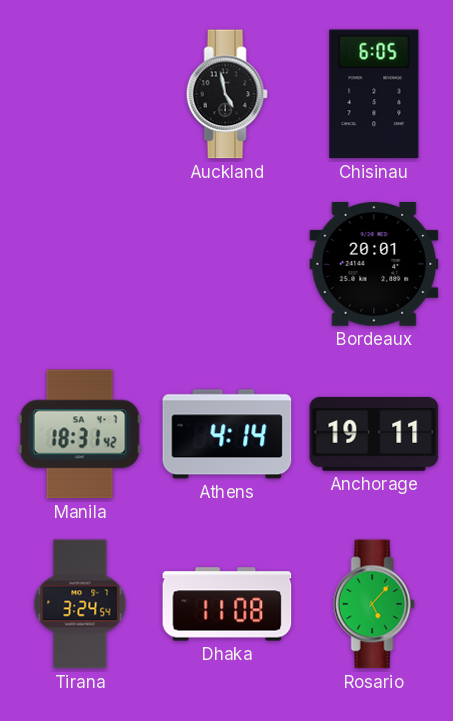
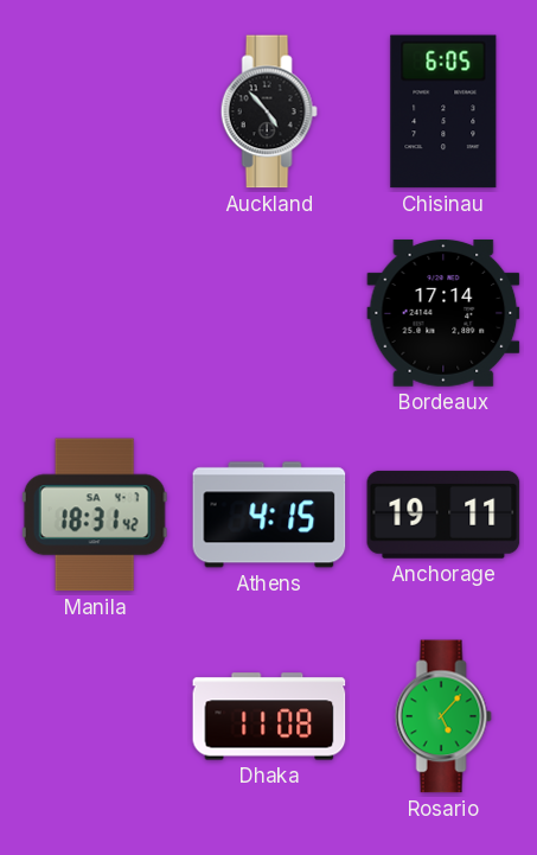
Auckland: 4:58 -> 4:53 (269, 111)
Bordeaux: 20:01 -> 17:14 (443, 313)
Athens: 4:14 -> 4:15 (269, 515)
Tirana: 3:24 -> none (80, 604)
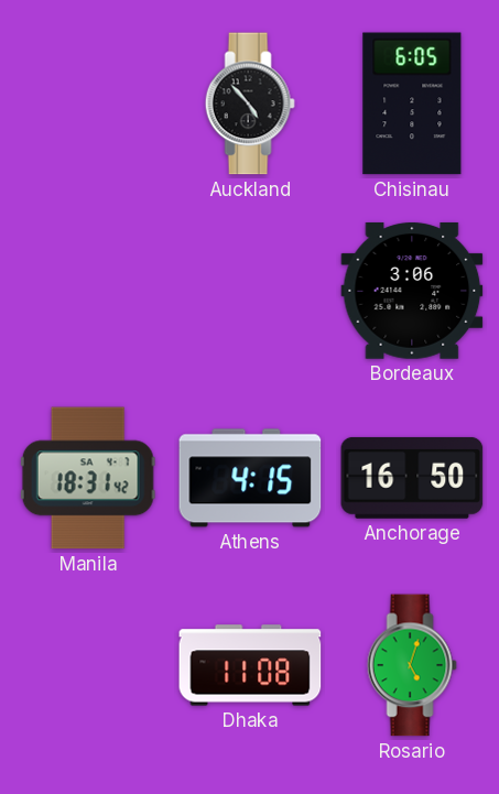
Bordeaux: 17:14 -> 3:06 (412, 291)
Anchorage: 19:11 -> 16:50 (412, 478)
Rosario: 5:07 -> 5:03 (412, 665)
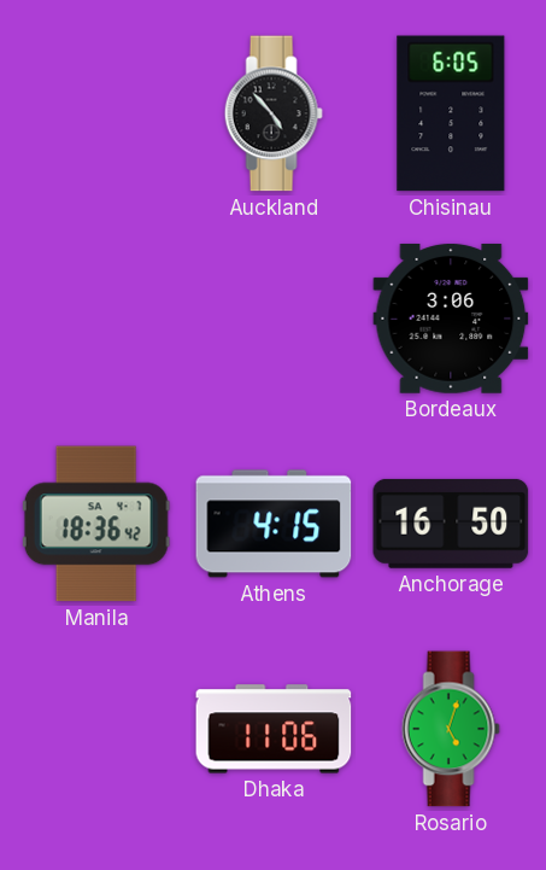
Manila: 18:31 -> 18:36 (96, 524)
Dhaka: 11:08 -> 11:06 (274, 729)
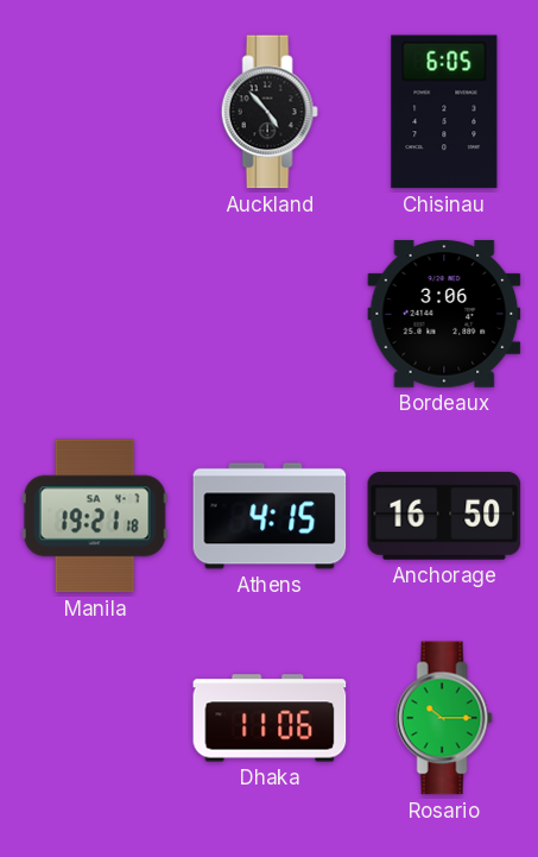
Manila: 18:36 -> 19:21 (95, 516)
Rosario: 5:03 -> 10:15 (444, 718)
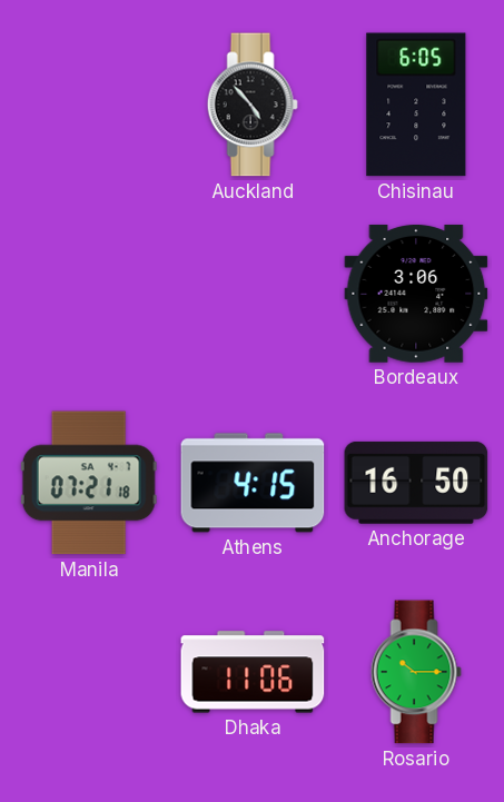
Manila: 19:21 -> 07:21 (89, 483)
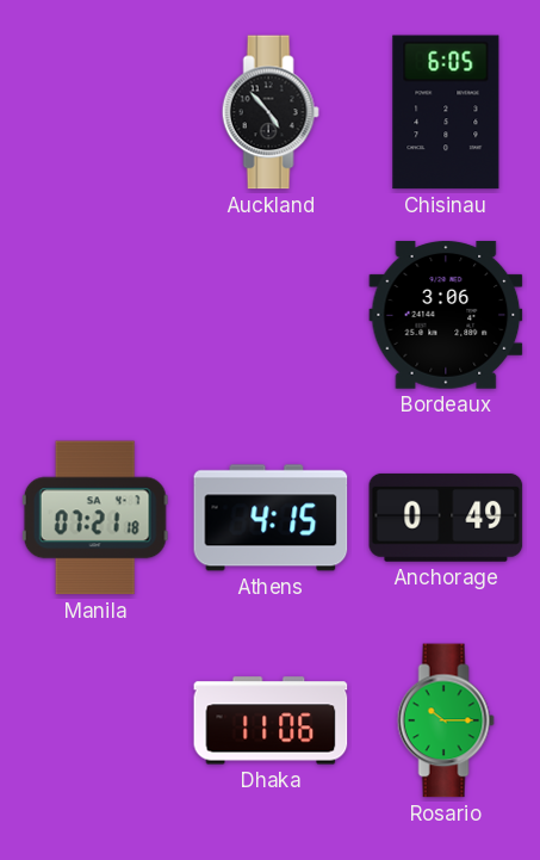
Anchorage: 16:50 -> 0:49 (446, 518)
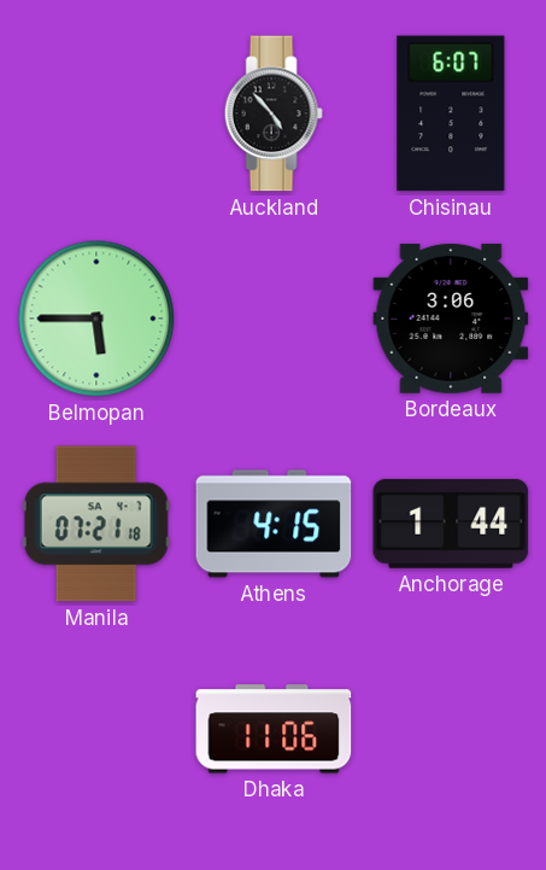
Chisinau: 6:05 -> 6:07 (451, 113)
Belmopan: none -> 5:45 (96, 319)
Anchorage: 0:49 -> 1:44 (451, 524)
Rosario: 10:15 -> none (446, 720)
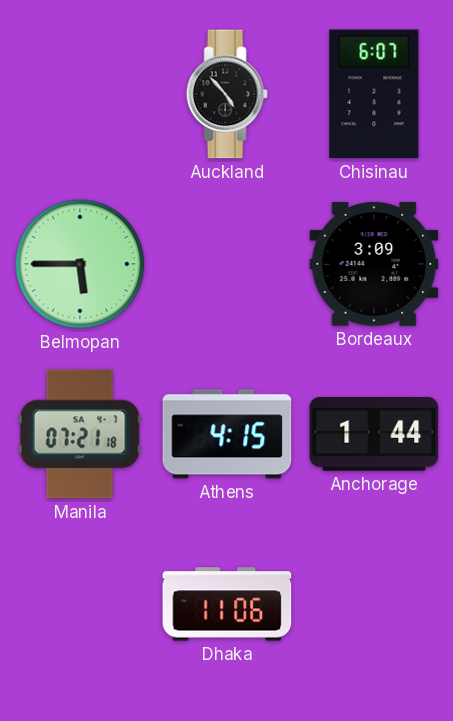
Bordeaux: 3:06 -> 3:09 (374, 264)
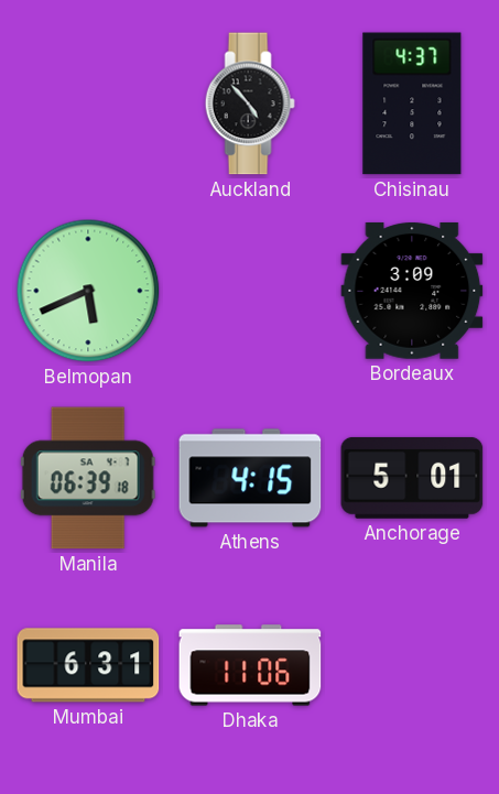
Chisinau: 6:07 -> 4:37 (412, 104)
Belmopan: 5:45 -> 5:41 (88, 291)
Manila: 07:21 -> 06:39 (88, 478)
Anchorage: 1:44 -> 5:01 (412, 478)
Mumbai: none -> 6:31 (88, 665)
